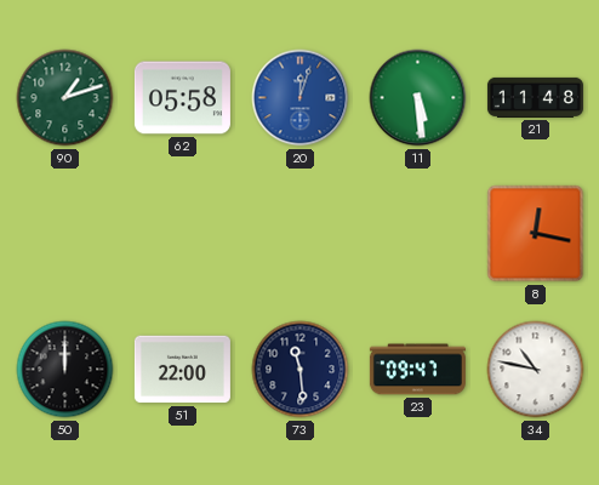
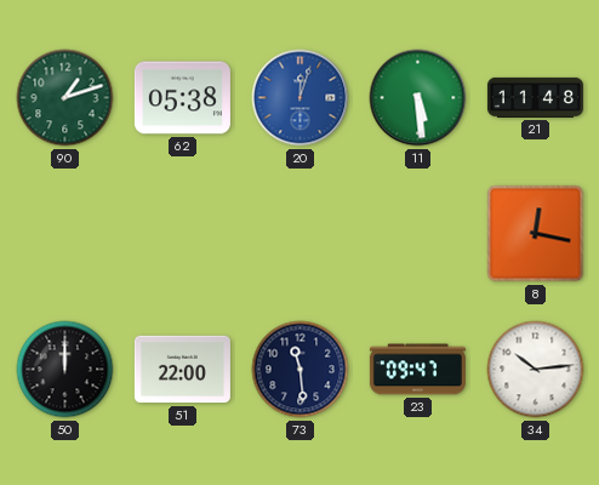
62: 05:58 -> 05:38 (182, 98)
34: 10:47 -> 10:14 (536, 370)
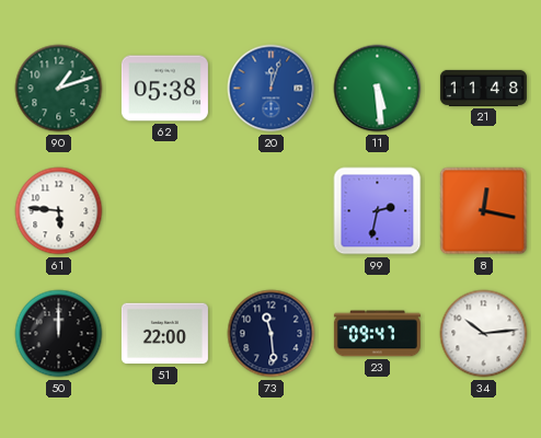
61: none -> 5:46 (59, 211)
99: none -> 2:32 (378, 211)
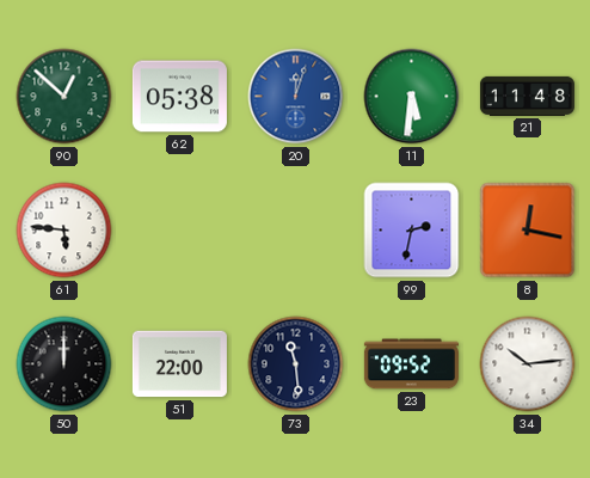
90: 1:12 -> 12:52 (64, 97)
11: 5:29 -> 5:31 (412, 97)
23: 09:47 -> 09:52 (411, 364)
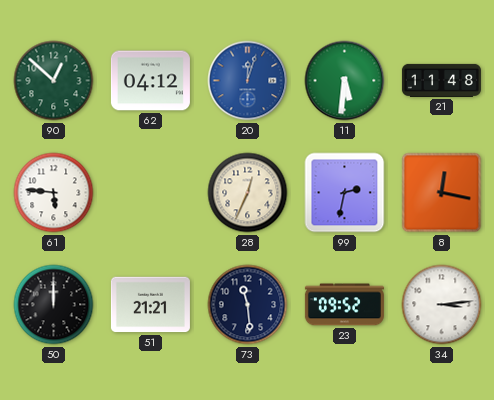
62: 05:38 -> 04:12 (150, 81)
28: none -> 12:34 (248, 193)
51: 22:00 -> 21:21 (150, 305)
34: 10:14 -> 3:14 (442, 305)
